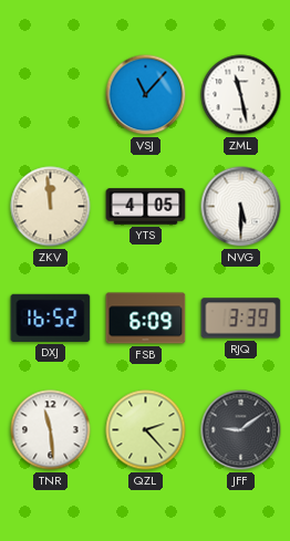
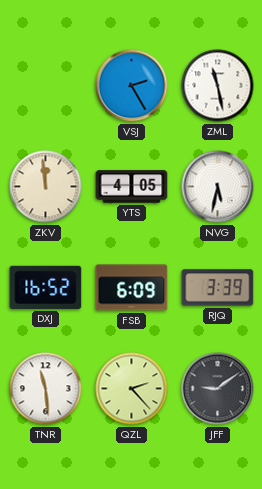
VSJ: 11:07 -> 2:25 (132, 86)
NVG: 5:30 -> 5:32 (218, 187)
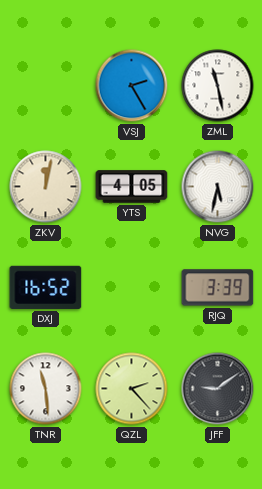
ZKV: 11:59 -> 12:02 (46, 187)
FSB: 6:09 -> none (132, 288)
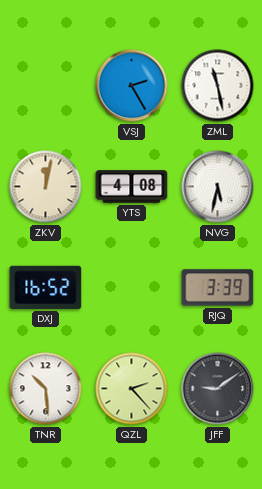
YTS: 4:05 -> 4:08 (132, 187)
TNR: 11:29 -> 10:29 (46, 389)
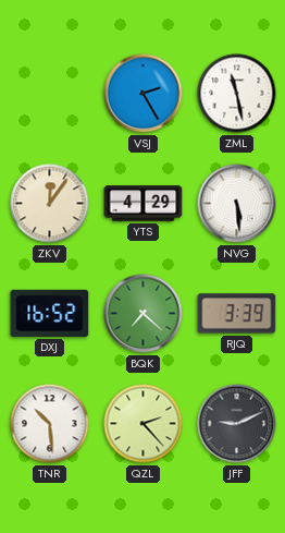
ZKV: 12:02 -> 12:06 (50, 204)
YTS: 4:08 -> 4:29 (144, 204)
NVG: 5:32 -> 5:29 (237, 204)
BQK: none -> 7:22 (144, 314)
JFF: 9:09 -> 9:11 (237, 424)
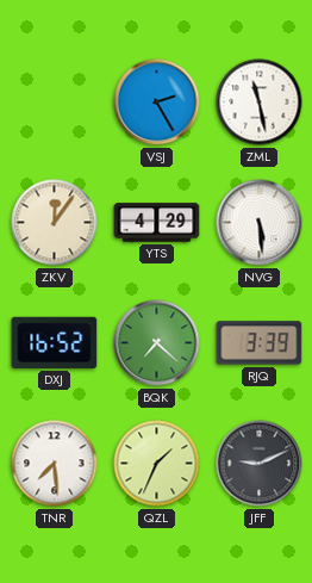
TNR: 10:29 -> 7:29 (55, 464)
QZL: 2:23 -> 1:34 (157, 464)
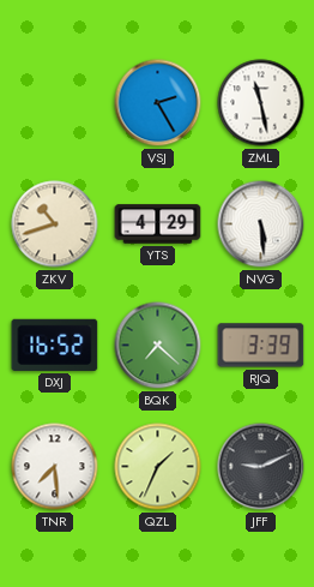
ZKV: 12:06 -> 10:42 (55, 224)
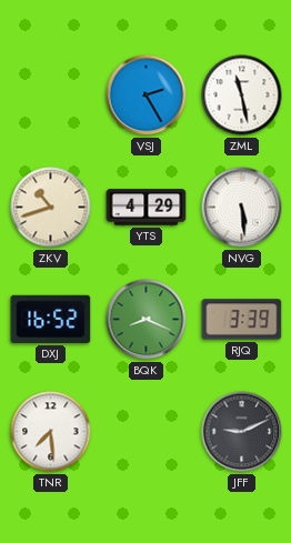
BQK: 7:22 -> 8:19 (147, 320)
QZL: 1:34 -> none (158, 467)
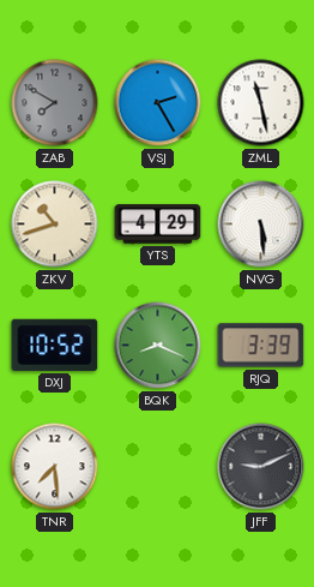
ZAB: none -> 7:50 (55, 103)
DXJ: 16:52 -> 10:52 (55, 345)
